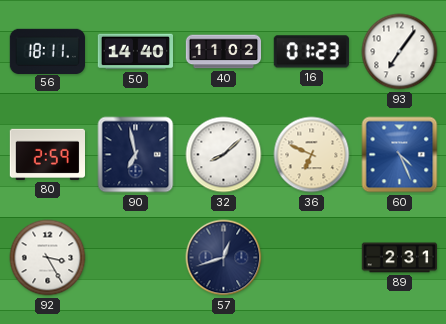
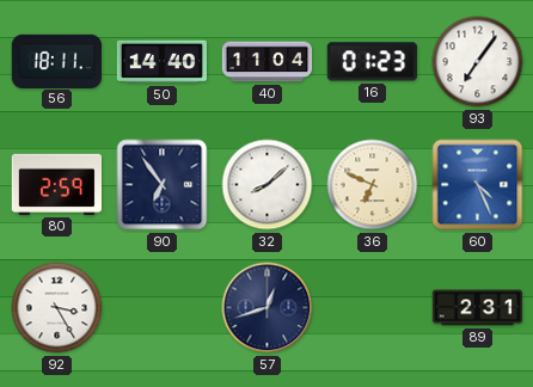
40: 11:02 -> 11:04 (268, 62)
90: 6:58 -> 6:54 (163, 185)
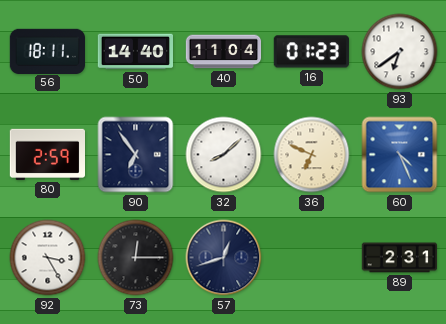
93: 7:06 -> 6:39 (400, 52)
73: none -> 12:15 (136, 258)
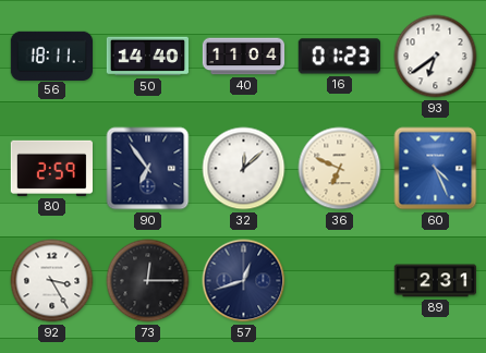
32: 8:08 -> 12:08 (244, 169)
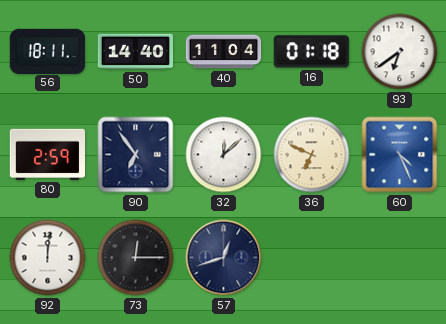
16: 01:23 -> 01:18 (311, 52)
92: 3:25 -> 12:01 (48, 258)
89: 2:31 -> none (435, 281)
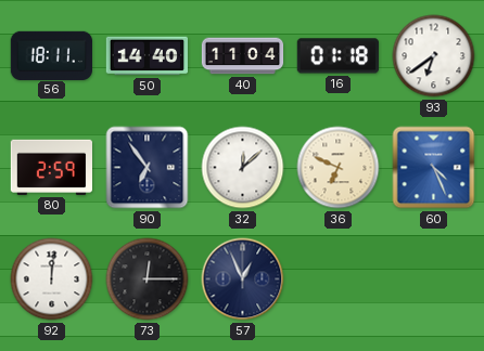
57: 12:42 -> 12:56 (243, 279)
